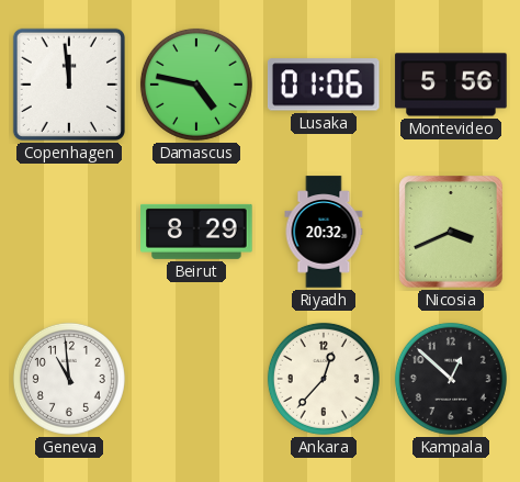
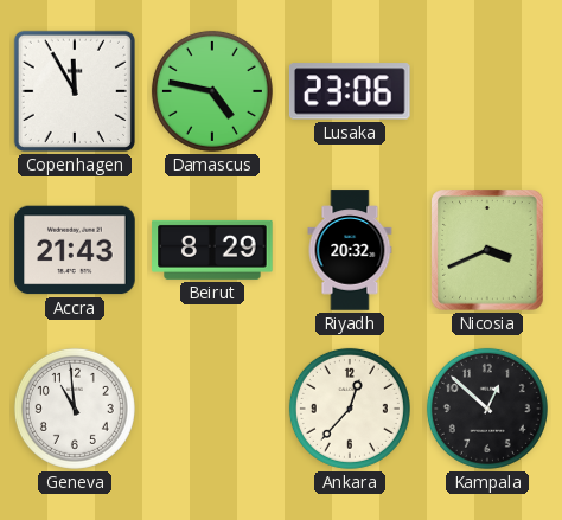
Copenhagen: 11:59 -> 11:55 (75, 91)
Lusaka: 01:06 -> 23:06 (350, 91)
Montevideo: 5:56 -> none (451, 85)
Accra: none -> 21:43 (75, 250)
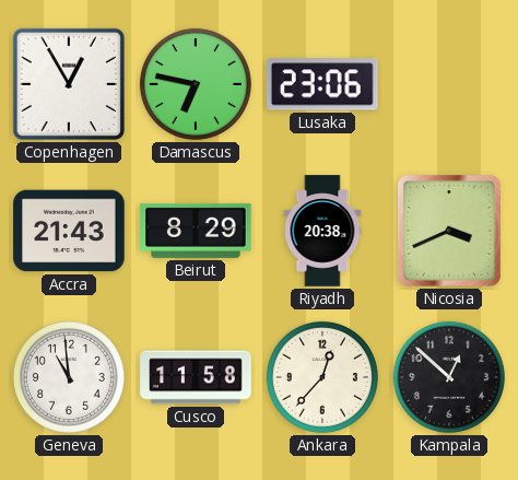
Copenhagen: 11:55 -> 12:55 (69, 84)
Damascus: 4:47 -> 6:47 (196, 84)
Riyadh: 20:32 -> 20:38 (322, 231)
Cusco: none -> 11:58 (196, 377)
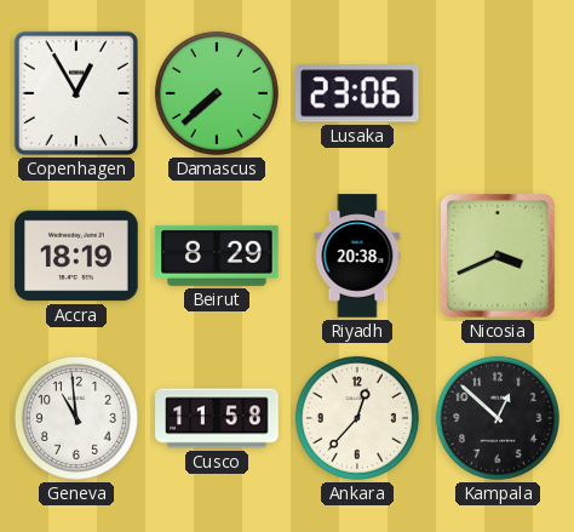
Damascus: 6:47 -> 7:38 (217, 93)
Accra: 21:43 -> 18:19 (76, 256)
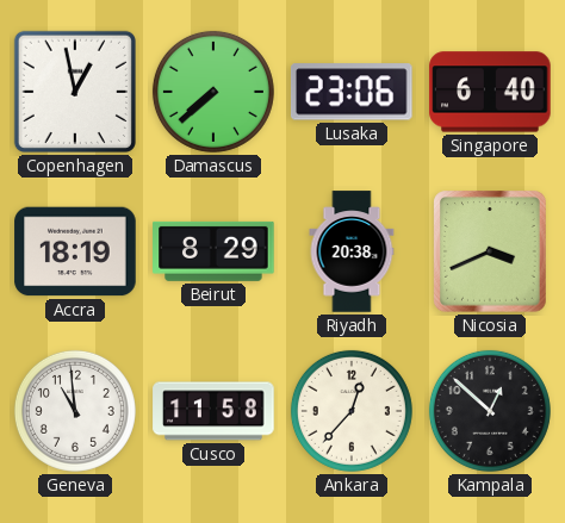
Copenhagen: 12:55 -> 12:58 (75, 92)
Singapore: none -> 6:40 (490, 92)
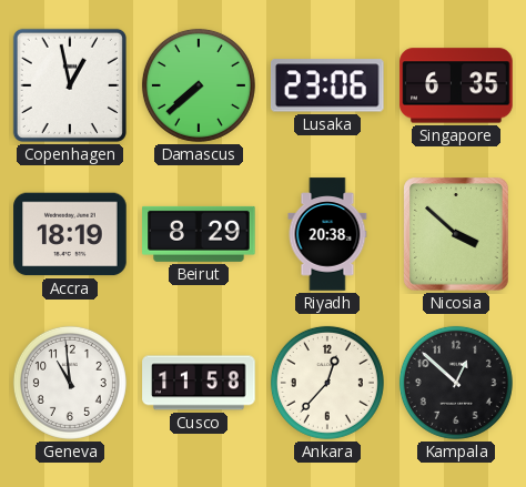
Singapore: 6:40 -> 6:35 (456, 85)
Nicosia: 3:41 -> 3:52 (456, 234)
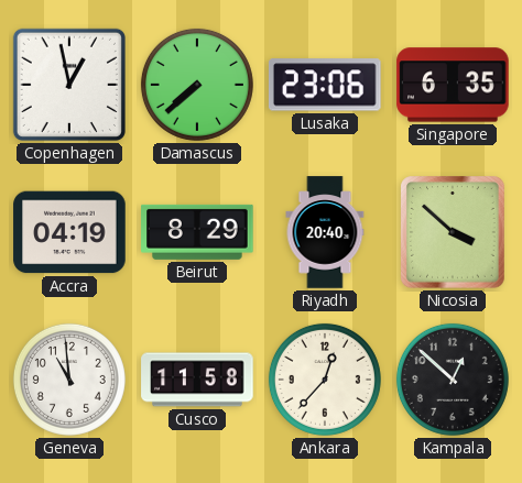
Accra: 18:19 -> 04:19 (69, 232)
Riyadh: 20:38 -> 20:40 (325, 232)
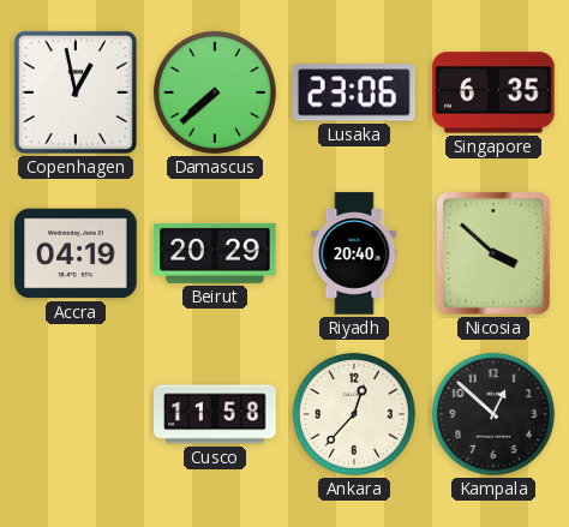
Beirut: 8:29 -> 20:29 (215, 253)
Geneva: 10:59 -> none (69, 380)
